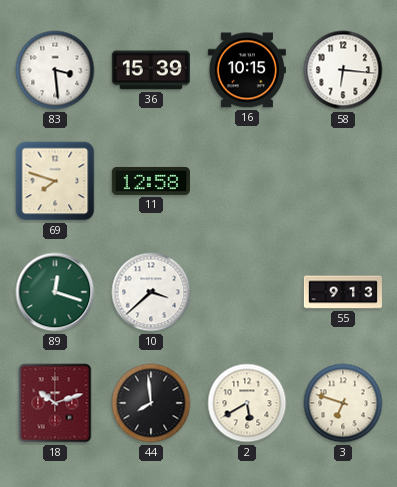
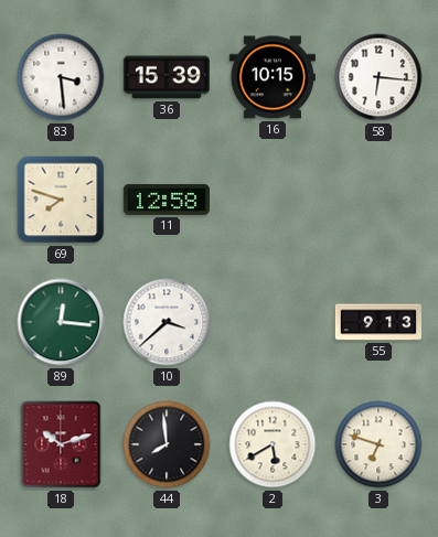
89: 12:18 -> 12:16 (61, 322)
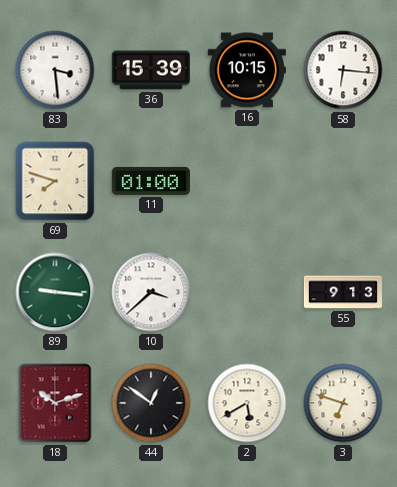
11: 12:58 -> 01:00 (151, 181)
89: 12:16 -> 9:16 (55, 292)
44: 7:59 -> 12:51 (151, 403)
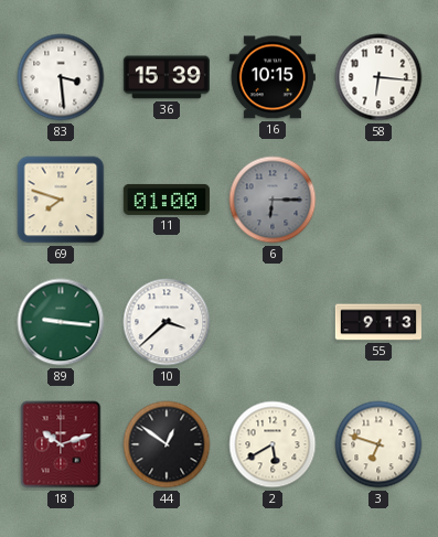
6: none -> 6:15 (273, 200)
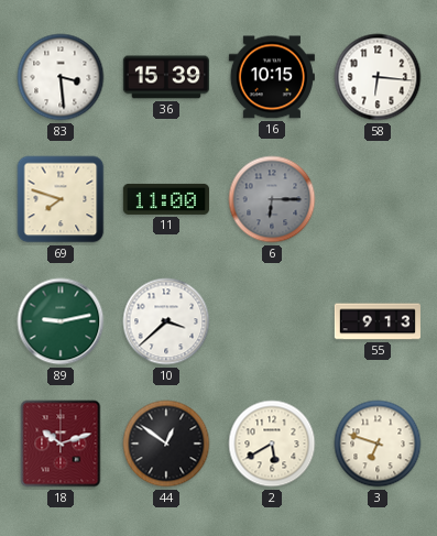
11: 01:00 -> 11:00 (166, 199)
89: 9:16 -> 9:13 (61, 321)
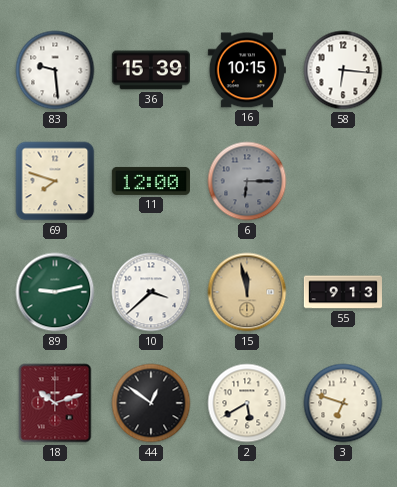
83: 3:29 -> 9:29 (55, 70)
11: 11:00 -> 12:00 (151, 181)
15: none -> 11:58 (247, 292)
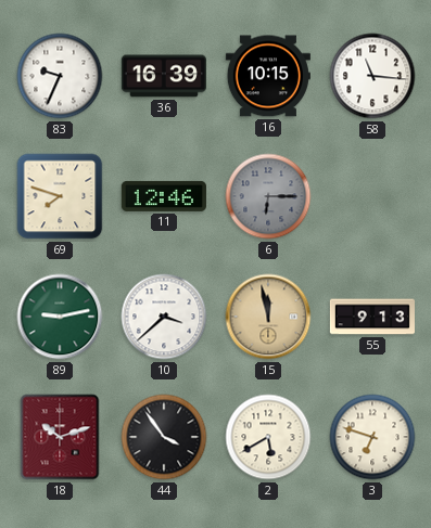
83: 9:29 -> 9:34 (60, 76)
36: 15:39 -> 16:39 (164, 76)
58: 6:16 -> 11:16 (372, 76)
11: 12:00 -> 12:46 (164, 196)
44: 12:51 -> 3:54 (164, 437)
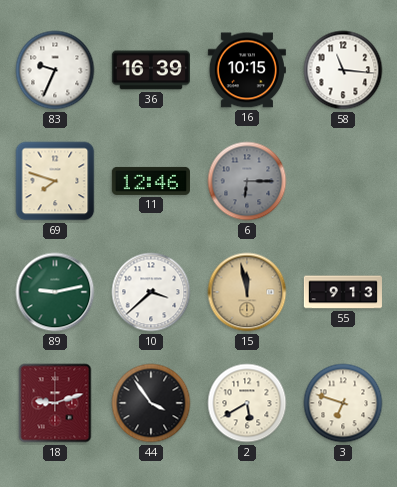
18: 10:12 -> 9:12 (55, 403)
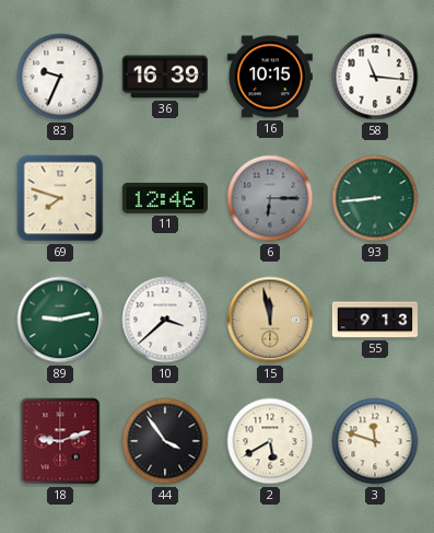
93: none -> 8:44 (375, 198)
3: 6:48 -> 11:48 (375, 441)
